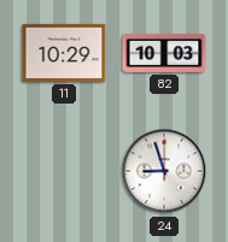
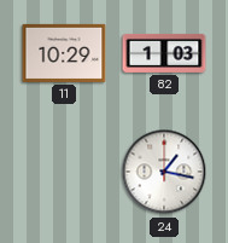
82: 10:03 -> 1:03 (164, 53)
24: 8:57 -> 1:17 (164, 172)
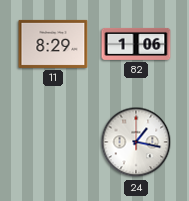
11: 10:29 -> 8:29 (53, 44)
82: 1:03 -> 1:06 (136, 44)
